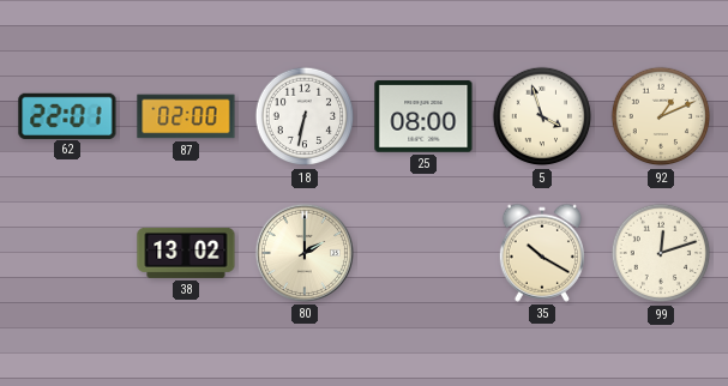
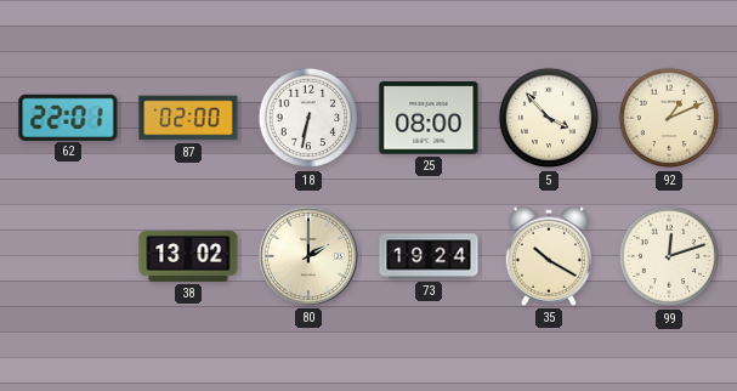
5: 3:57 -> 3:53 (549, 118)
73: none -> 19:24 (429, 256)
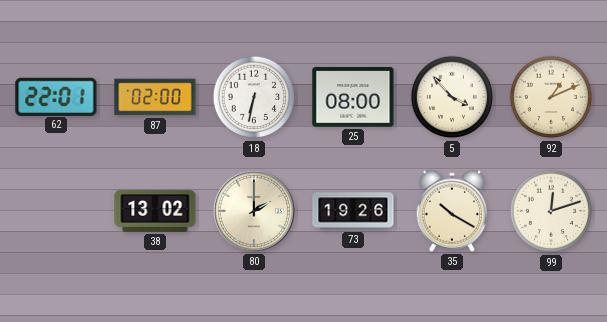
73: 19:24 -> 19:26 (353, 211)
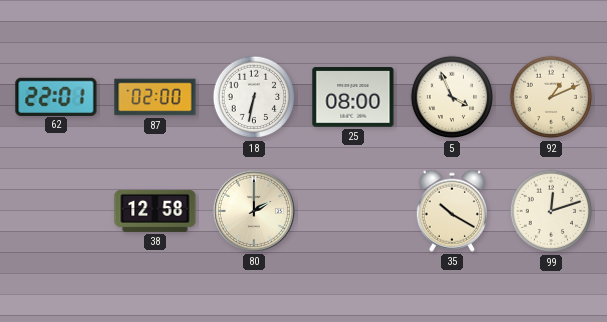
5: 3:53 -> 3:56 (452, 97)
38: 13:02 -> 12:58 (155, 211)
73: 19:26 -> none (353, 211)
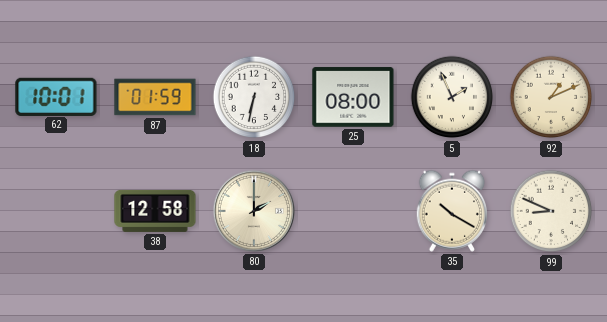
62: 22:01 -> 10:01 (56, 96)
87: 02:00 -> 01:59 (155, 97)
5: 3:56 -> 1:56 (452, 97)
99: 12:12 -> 8:49 (551, 211)
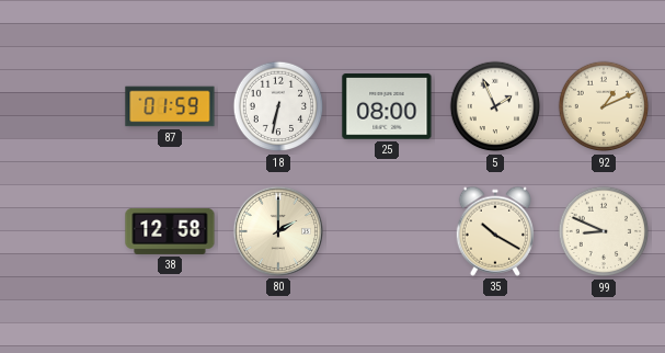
62: 10:01 -> none (56, 96)
